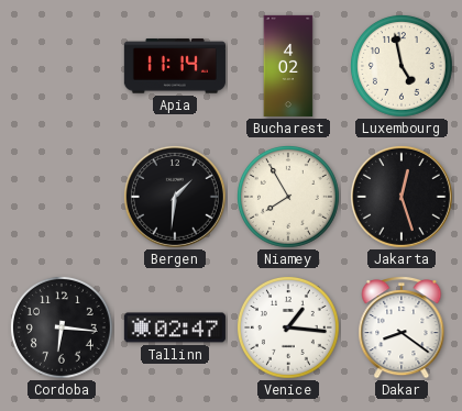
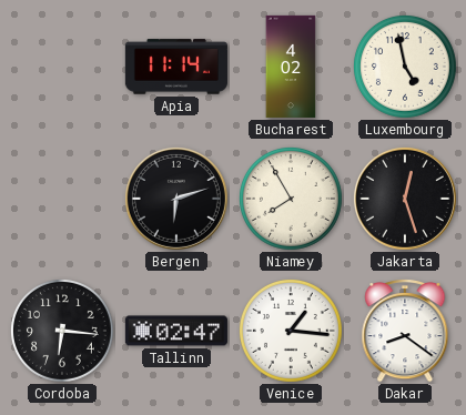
Bergen: 1:31 -> 6:12 (176, 199)
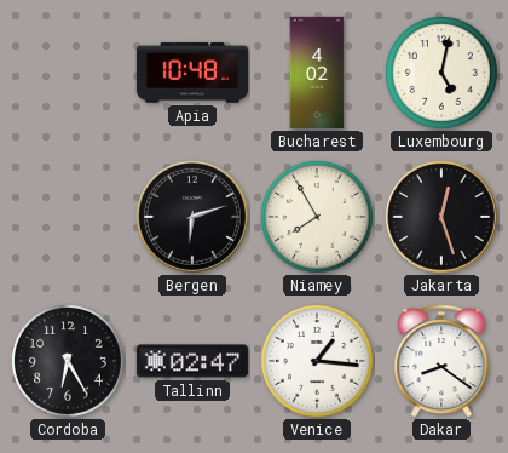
Apia: 11:14 -> 10:48 (192, 73)
Luxembourg: 4:58 -> 5:02 (443, 74)
Cordoba: 6:16 -> 6:25 (69, 362)
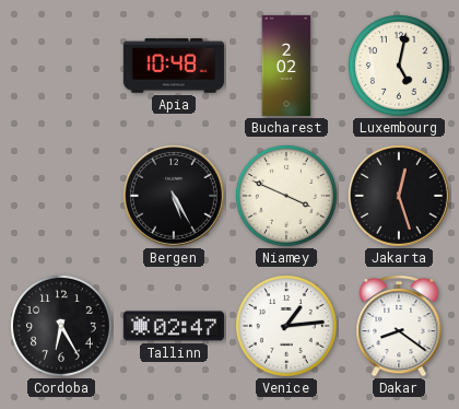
Bucharest: 4:02 -> 2:02 (286, 66)
Bergen: 6:12 -> 5:25 (174, 196)
Niamey: 7:55 -> 3:49 (287, 197)
Venice: 1:16 -> 1:14 (287, 327)
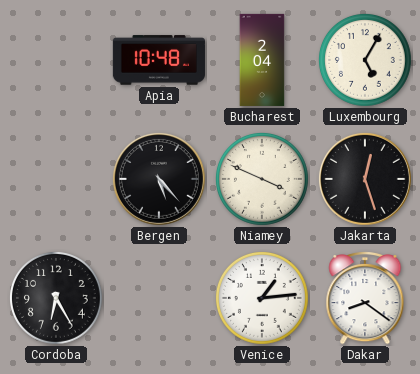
Bucharest: 2:02 -> 2:04 (262, 60)
Luxembourg: 5:02 -> 5:05 (366, 61)
Bergen: 5:25 -> 5:23 (159, 179)
Tallinn: 02:47 -> none (174, 326)
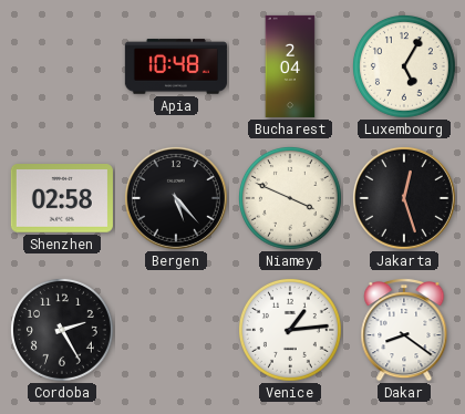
Shenzhen: none -> 02:58 (62, 199)
Cordoba: 6:25 -> 2:25 (63, 331)
